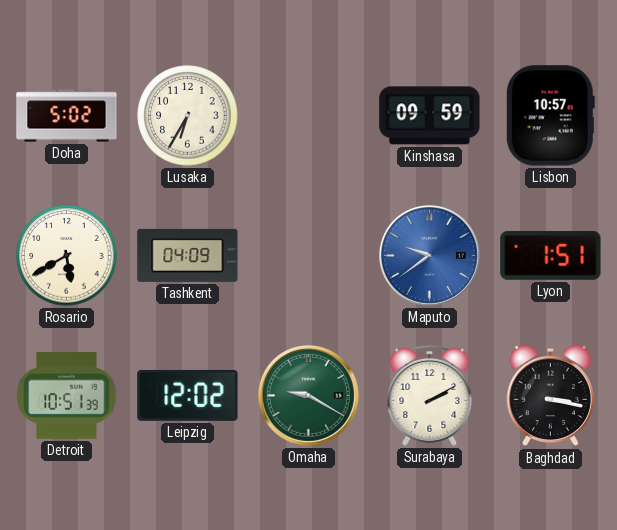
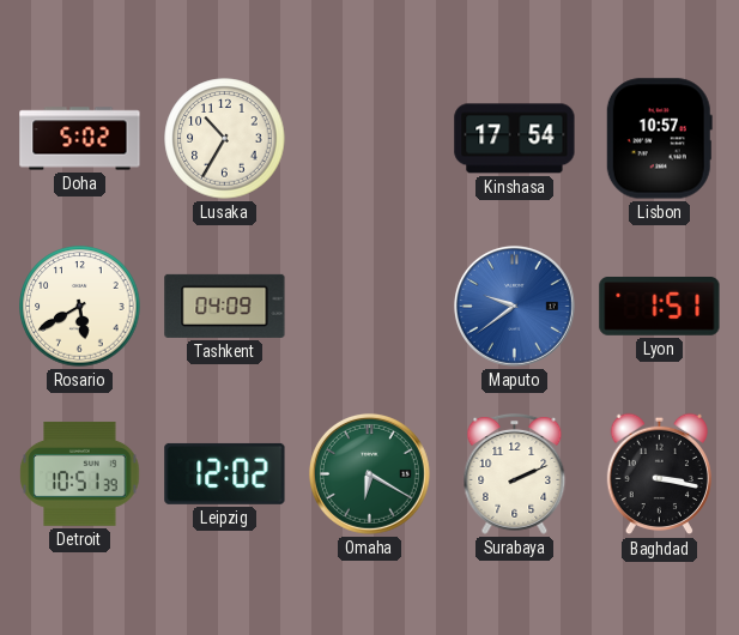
Lusaka: 6:35 -> 10:35 (225, 139)
Kinshasa: 09:59 -> 17:54 (515, 139)
Omaha: 9:20 -> 6:20 (369, 473)
Surabaya: 2:10 -> 2:11 (515, 473)
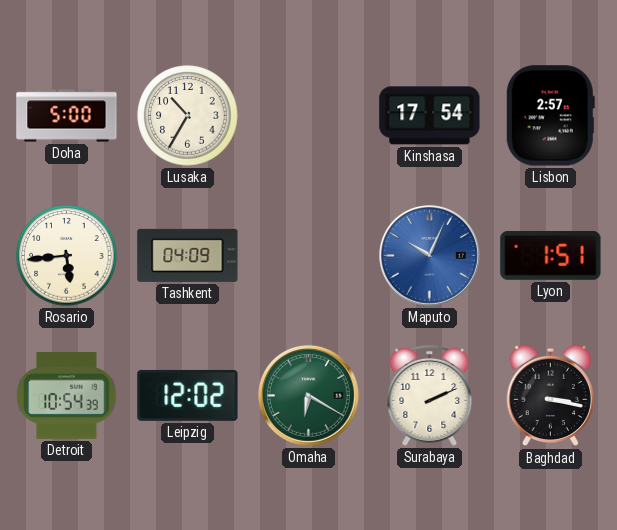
Doha: 5:02 -> 5:00 (67, 116)
Lisbon: 10:57 -> 2:57 (550, 116)
Rosario: 5:40 -> 5:44 (67, 256)
Maputo: 9:39 -> 10:04 (429, 255)
Detroit: 10:51 -> 10:54 (67, 395)
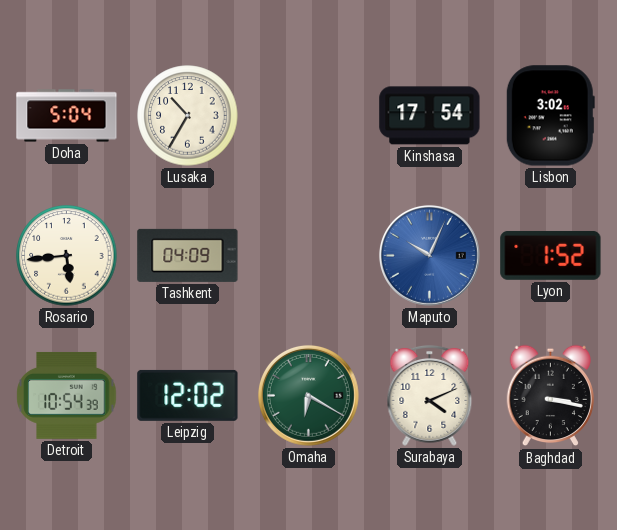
Doha: 5:00 -> 5:04 (67, 116)
Lisbon: 2:57 -> 3:02 (550, 116)
Lyon: 1:51 -> 1:52 (551, 255)
Surabaya: 2:11 -> 4:11 (430, 395)
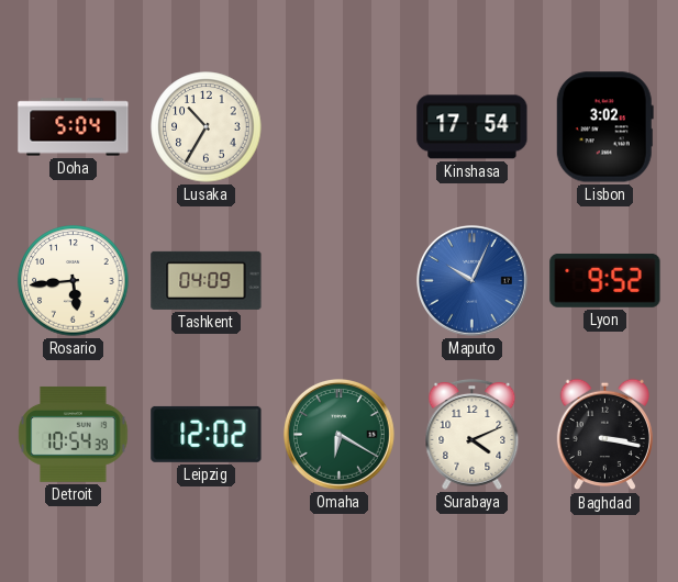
Lyon: 1:52 -> 9:52 (605, 280)
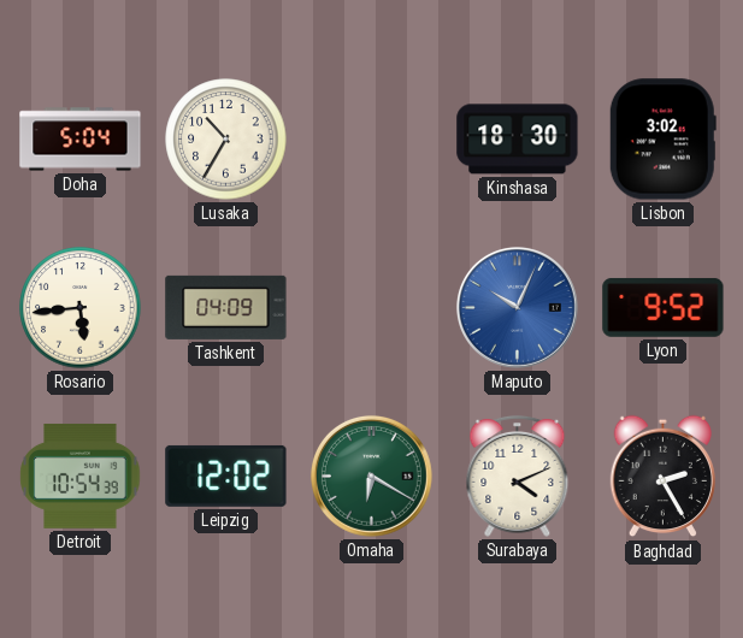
Kinshasa: 17:54 -> 18:30 (518, 140)
Baghdad: 3:17 -> 2:25 (662, 477)
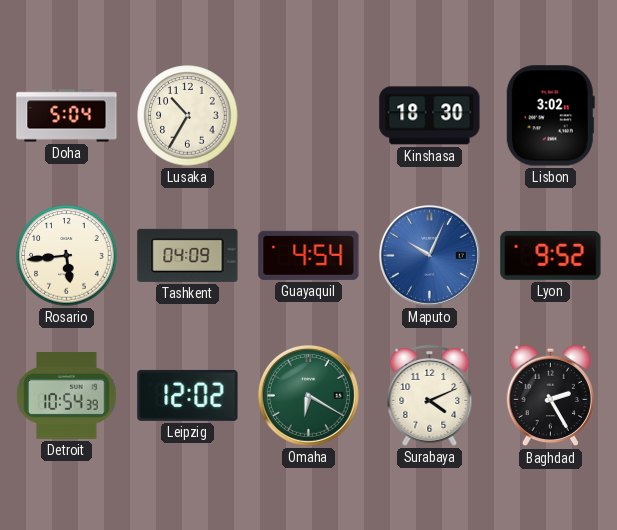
Guayaquil: none -> 4:54 (309, 255)
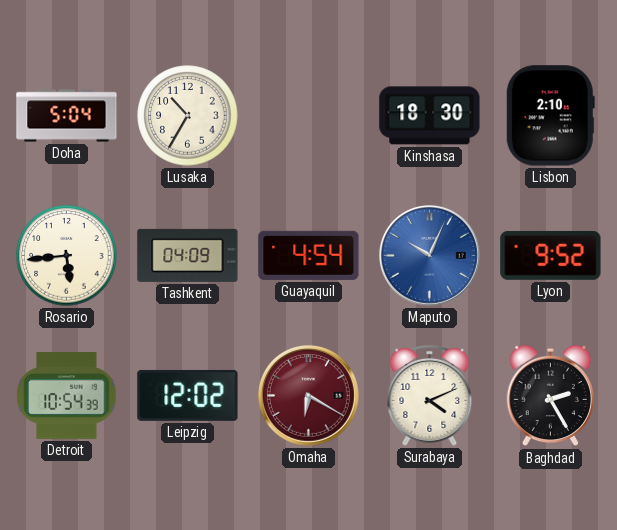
Lisbon: 3:02 -> 2:10 (550, 116)
Omaha dial: green -> burgundy (308, 395)
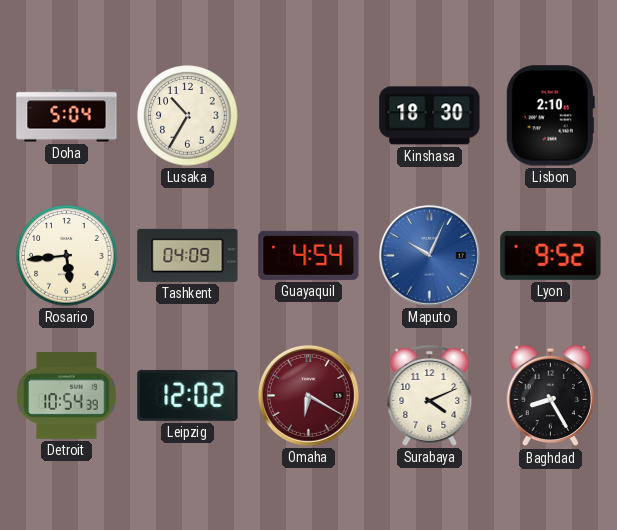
Baghdad: 2:25 -> 8:25 (550, 396)
